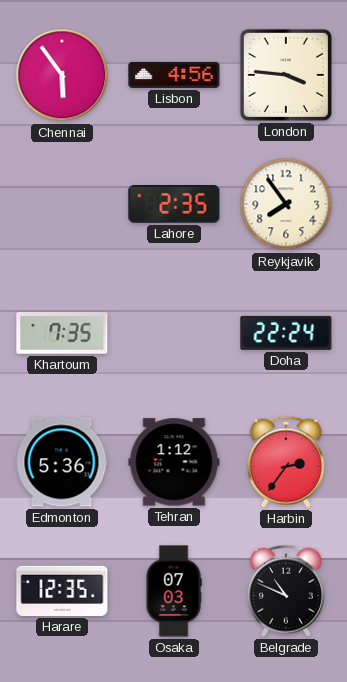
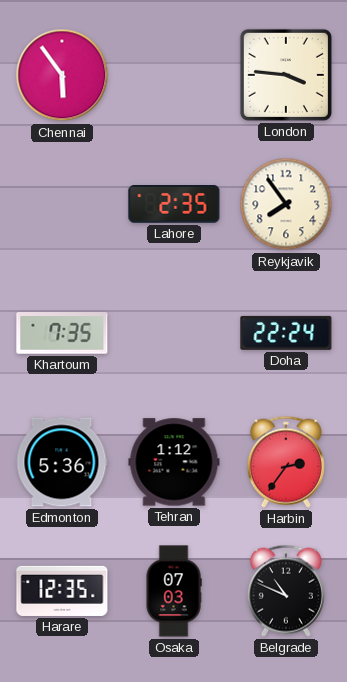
Lisbon: 4:56 -> none (174, 75)
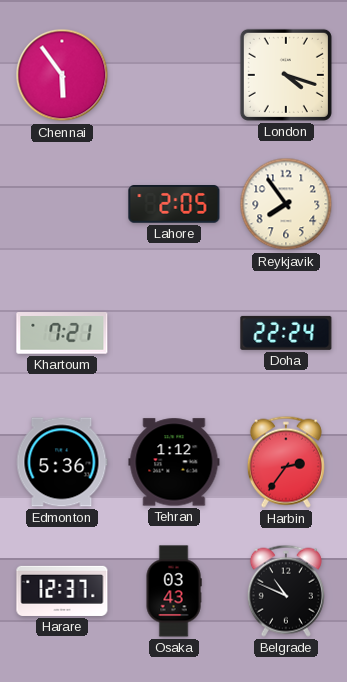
London: 3:46 -> 4:18 (286, 75)
Lahore: 2:35 -> 2:05 (174, 205)
Khartoum: 7:35 -> 7:21 (62, 334)
Harare: 12:35 -> 12:37 (62, 591)
Osaka: 07:03 -> 03:43 (174, 591)
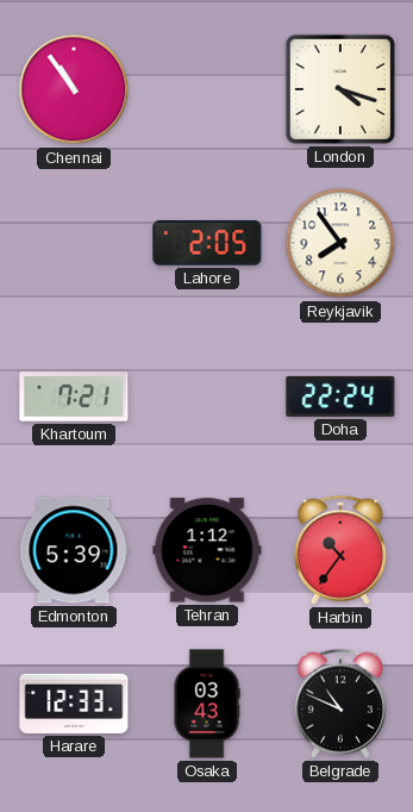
Chennai: 5:54 -> 10:54 (74, 89)
Edmonton: 5:36 -> 5:39 (74, 550)
Harbin: 2:36 -> 10:36 (340, 550)
Harare: 12:37 -> 12:33 (74, 704)
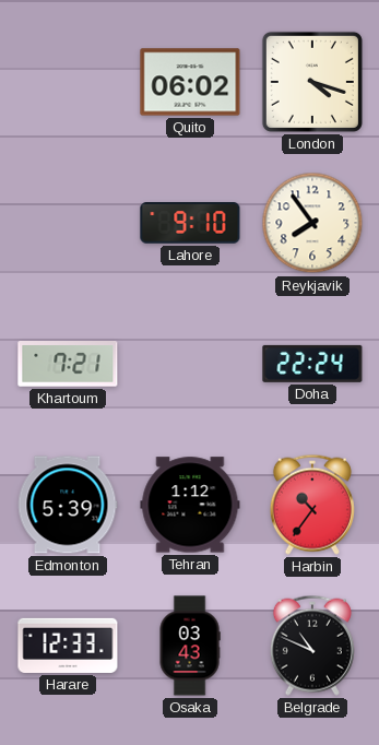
Chennai: 10:54 -> none (74, 89)
Quito: none -> 06:02 (190, 82)
Lahore: 2:05 -> 9:10 (190, 224)
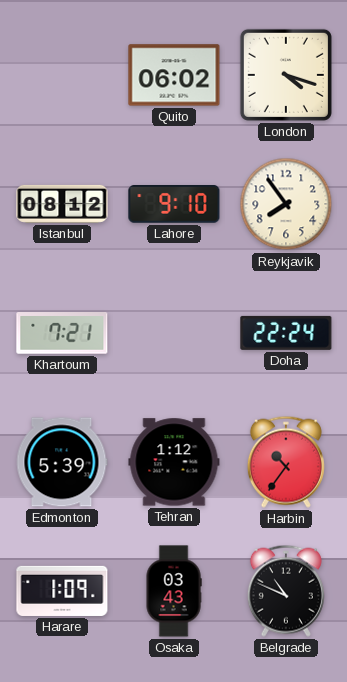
Istanbul: none -> 08:12 (62, 204)
Harare: 12:33 -> 1:09 (62, 591)
